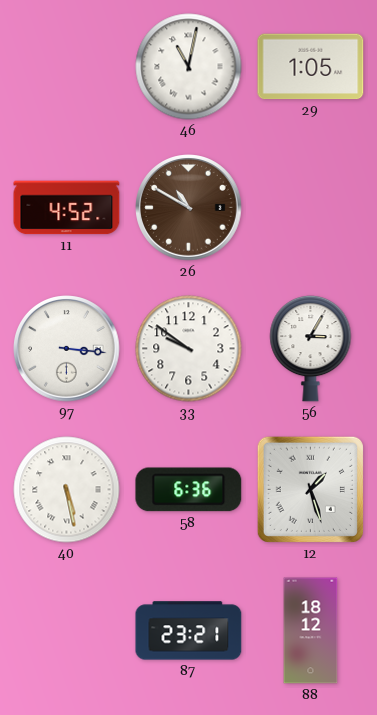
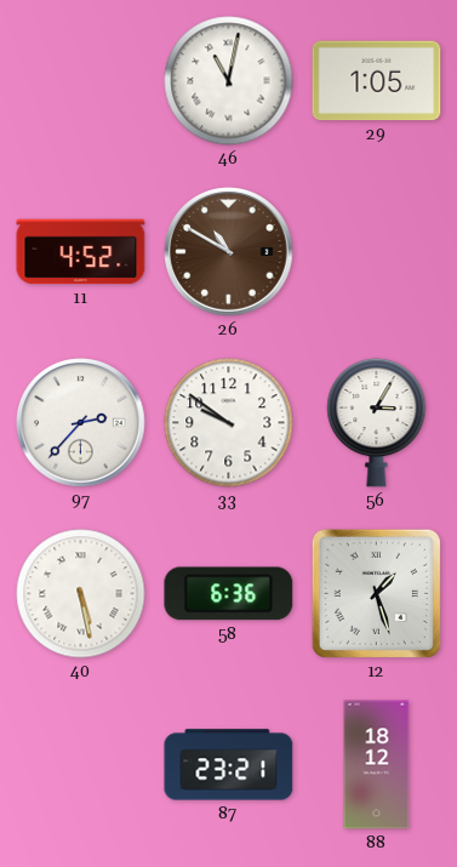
97: 3:16 -> 2:37 (81, 423)
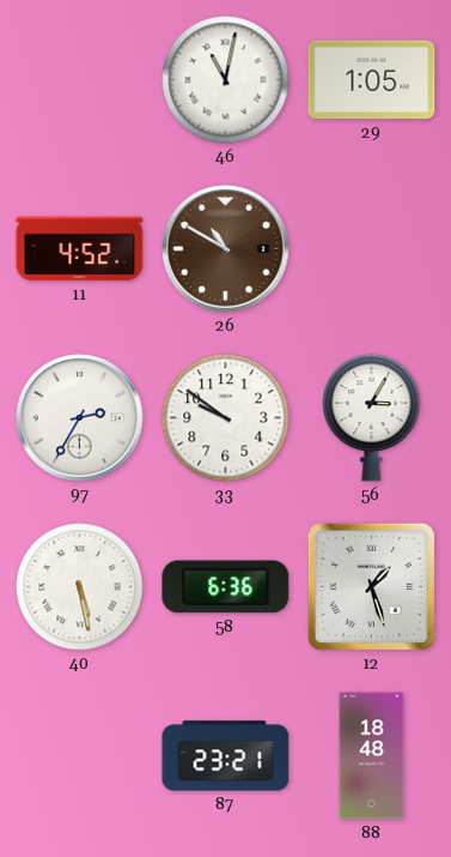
97: 2:37 -> 2:35 (80, 418)
88: 18:12 -> 18:48 (372, 756)
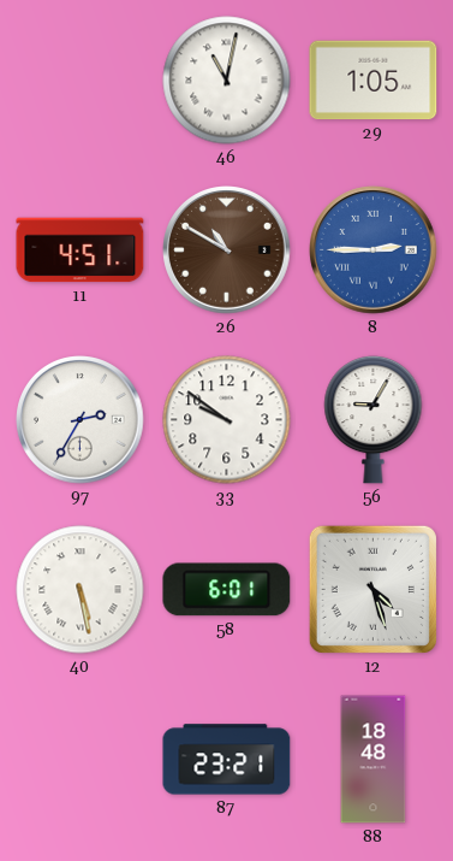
11: 4:52 -> 4:51 (81, 250)
8: none -> 2:45 (374, 250)
56: 3:05 -> 9:05 (374, 419)
58: 6:36 -> 6:01 (227, 590)
12: 1:27 -> 4:27 (372, 589)
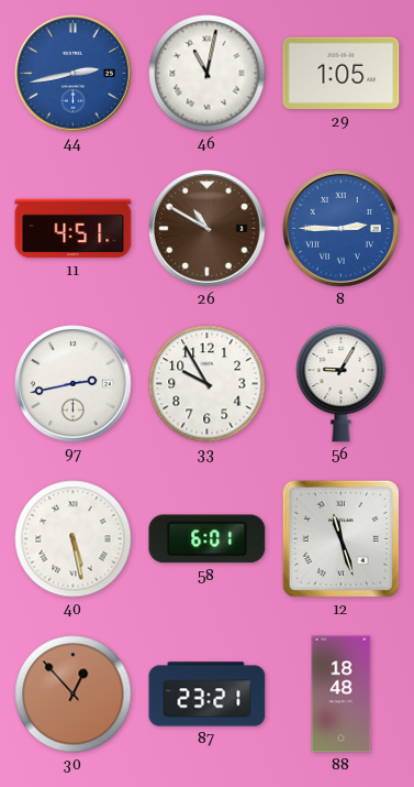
44: none -> 2:43 (74, 74)
97: 2:35 -> 2:43 (74, 384)
33: 9:51 -> 9:55 (208, 384)
12: 4:27 -> 11:27 (340, 538)
30: none -> 12:53 (74, 695)
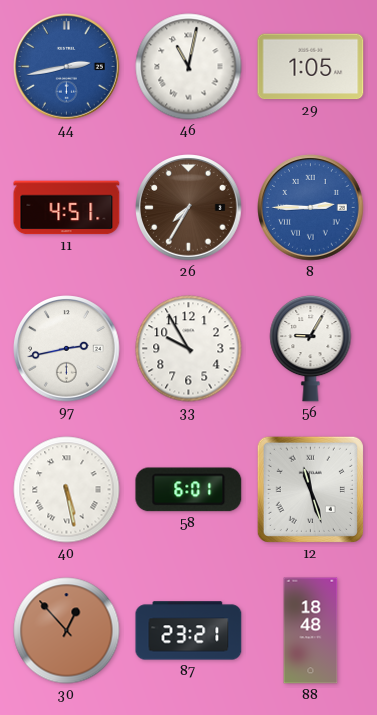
26: 10:50 -> 7:35 (189, 208)
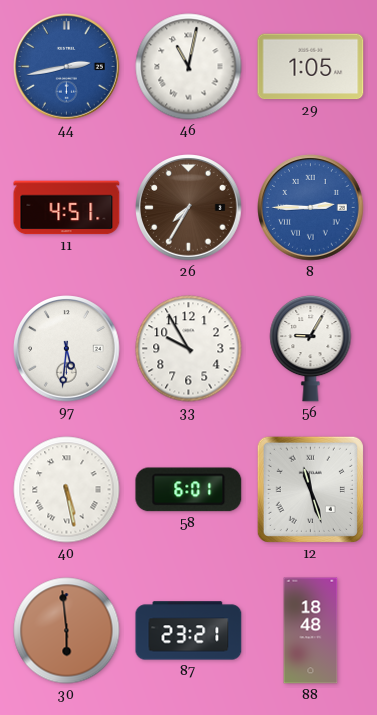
97: 2:43 -> 5:31 (67, 349)
30: 12:53 -> 5:59 (67, 631)
